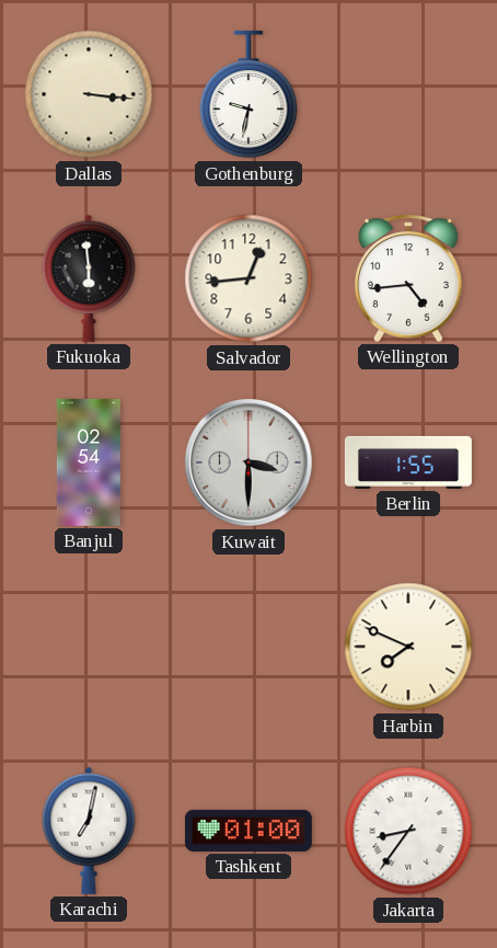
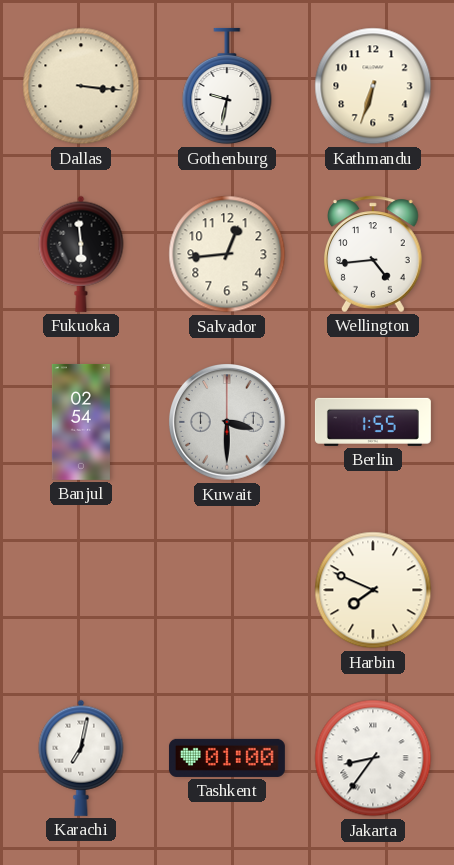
Kathmandu: none -> 6:33 (373, 86)
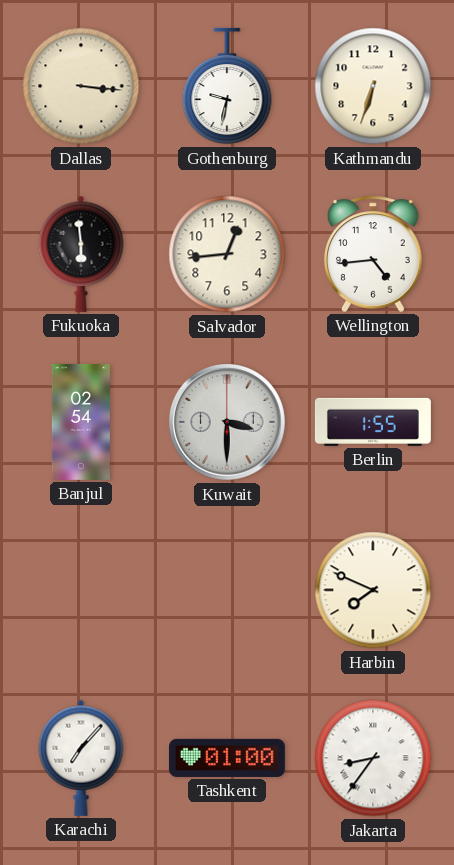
Karachi: 7:02 -> 7:07 (81, 758)
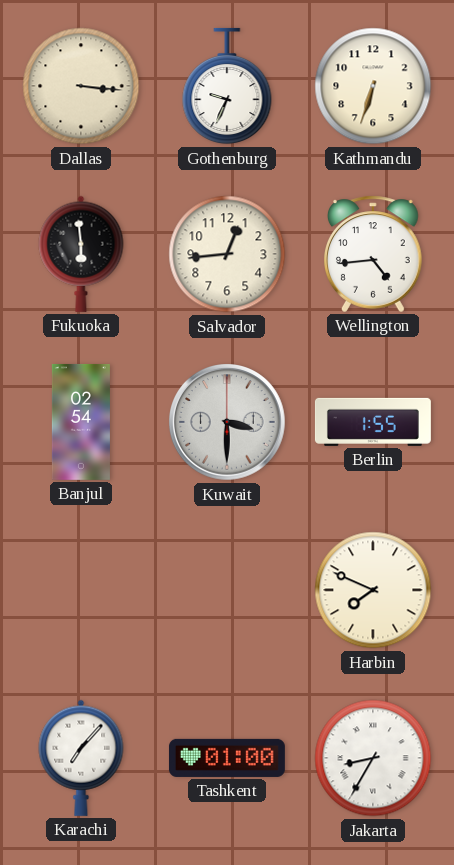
Gothenburg: 9:32 -> 9:34 (227, 86)
Jakarta: 8:36 -> 8:35 (373, 758)
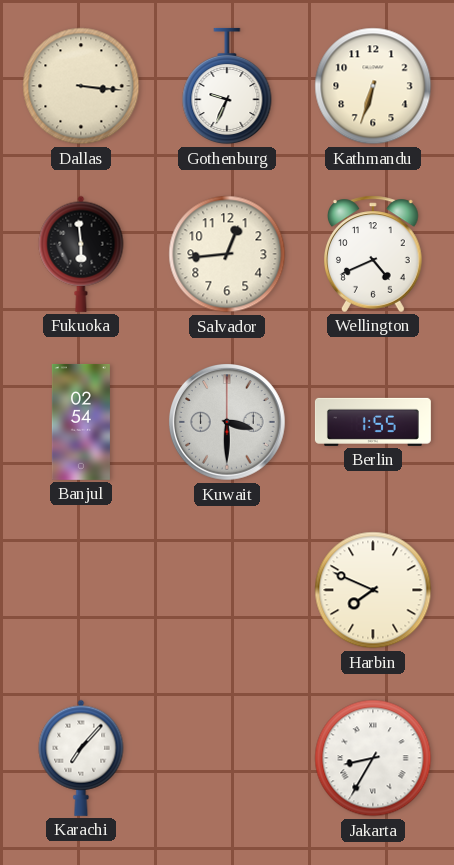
Wellington: 4:44 -> 4:41 (374, 254)
Tashkent: 01:00 -> none (227, 758)
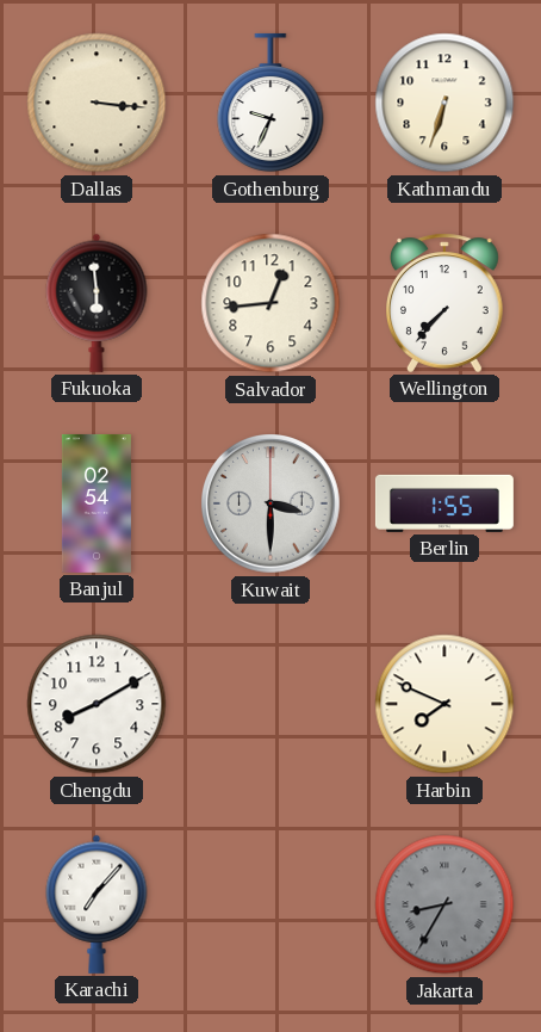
Wellington: 4:41 -> 7:37 (446, 303)
Chengdu: none -> 8:10 (97, 704)
Jakarta dial: white -> grey (444, 904)
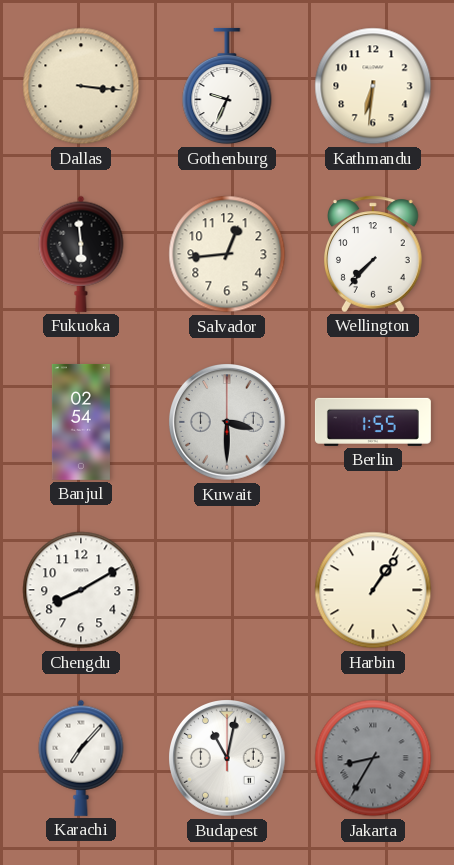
Kathmandu: 6:33 -> 6:31 (373, 86)
Harbin: 7:49 -> 1:06 (373, 590)
Budapest: none -> 11:02 (227, 758)
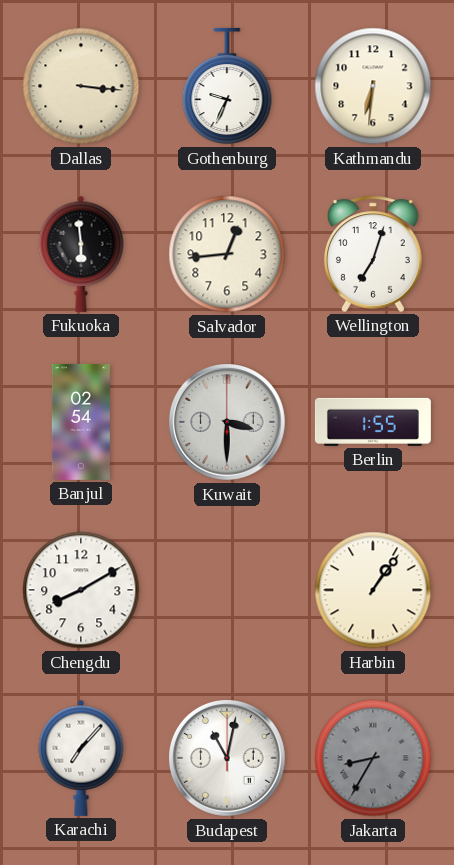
Wellington: 7:37 -> 7:03 (374, 254)
